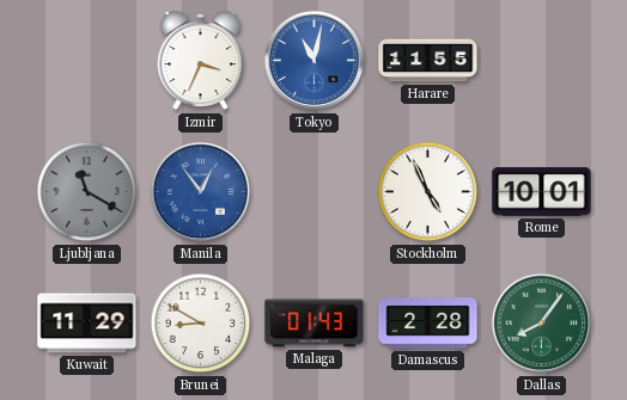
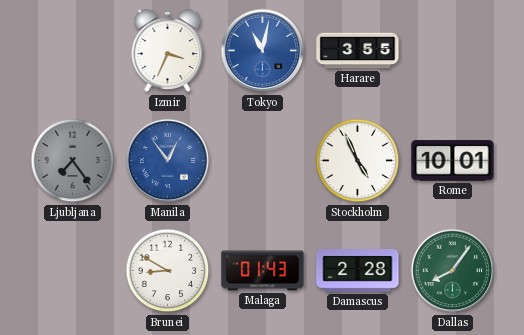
Harare: 11:55 -> 3:55 (358, 51)
Ljubljana: 11:20 -> 7:24 (73, 161)
Kuwait: 11:29 -> none (87, 324)
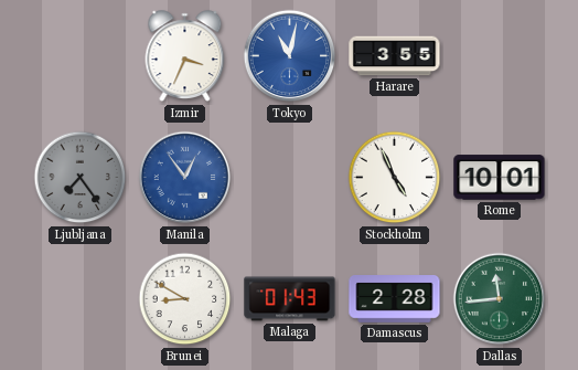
Dallas: 8:06 -> 11:44 (500, 299)
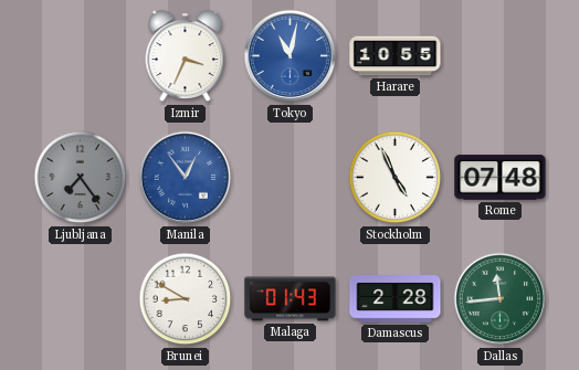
Harare: 3:55 -> 10:55 (396, 56)
Rome: 10:01 -> 07:48 (501, 178)
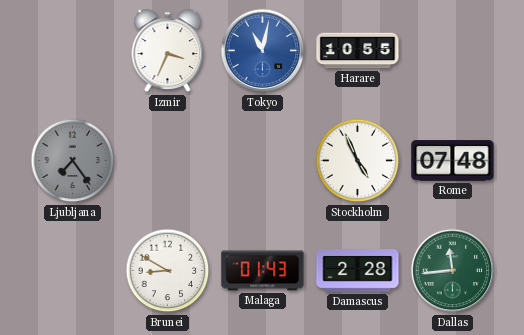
Manila: 12:54 -> none (186, 178)
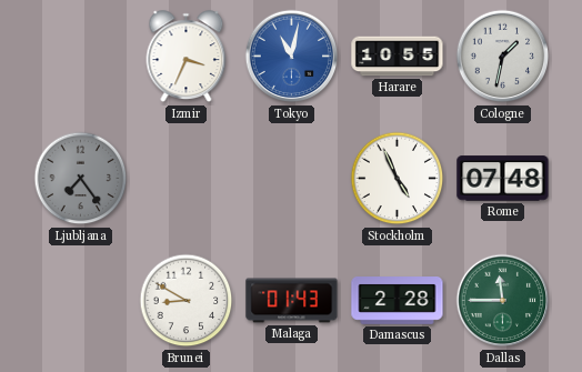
Cologne: none -> 1:32 (503, 57)
Dallas: 11:44 -> 11:45 (503, 301)
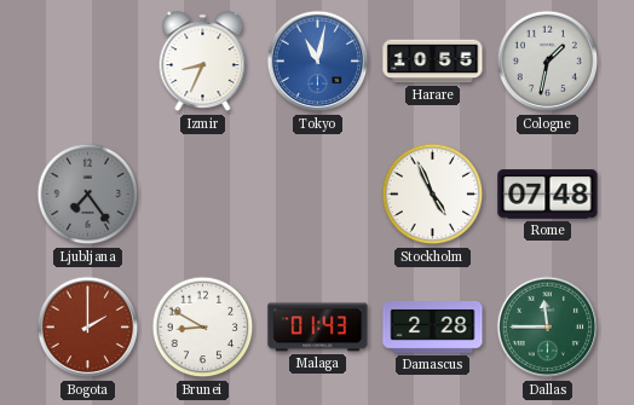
Izmir: 3:34 -> 8:34 (203, 62)
Bogota: none -> 2:00 (88, 328)
